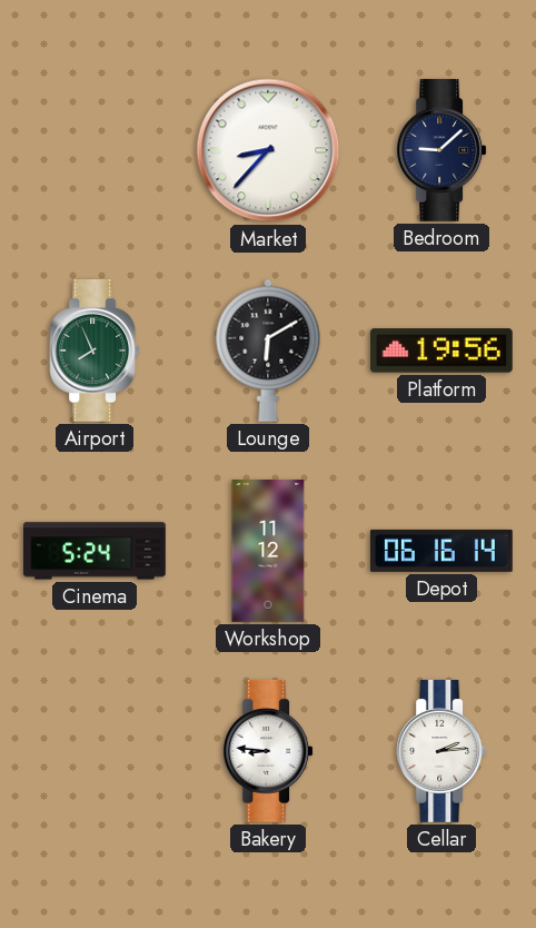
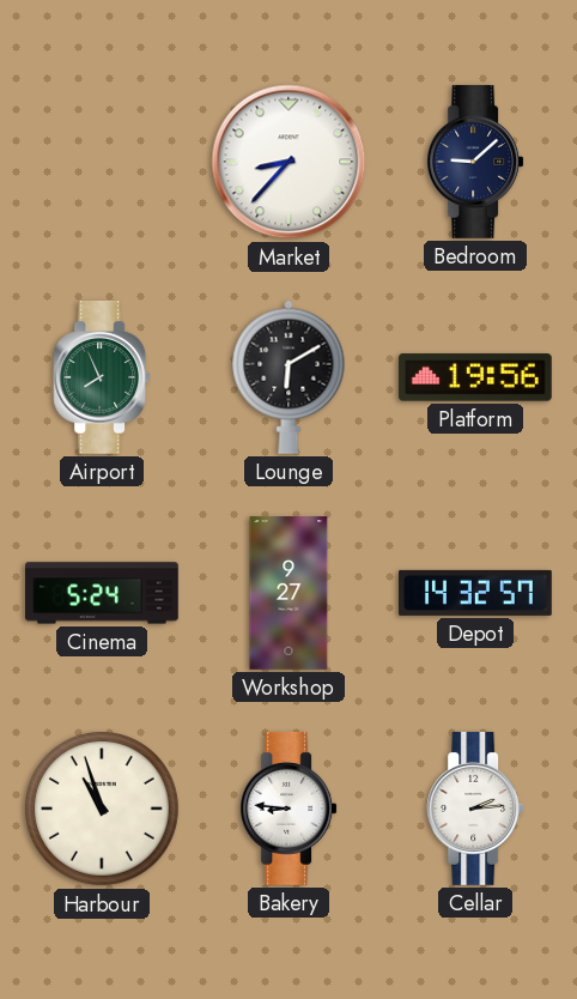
Workshop: 11:12 -> 9:27 (288, 594)
Depot: 06:16 -> 14:32 (476, 593)
Harbour: none -> 10:57 (103, 810)
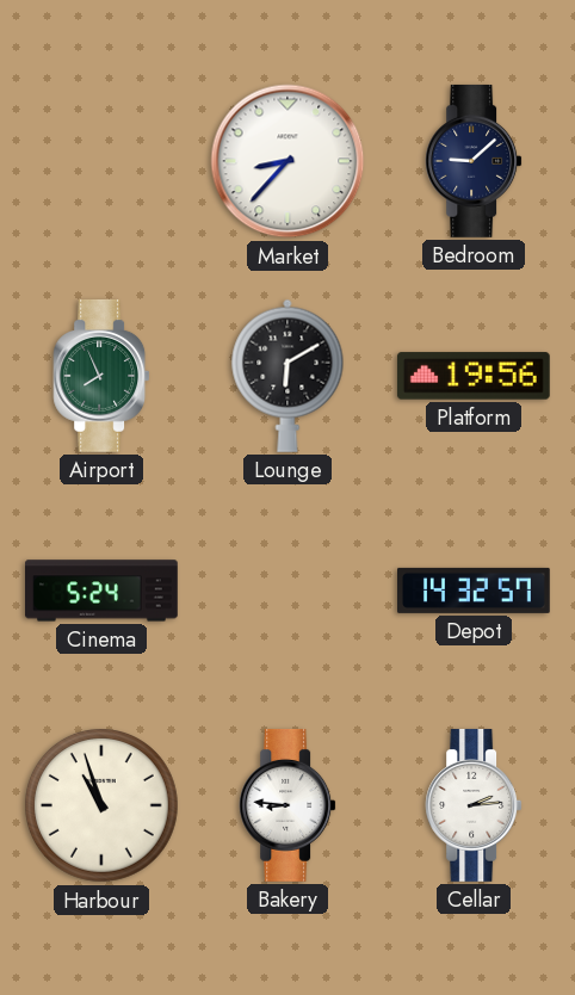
Workshop: 9:27 -> none (288, 594)
